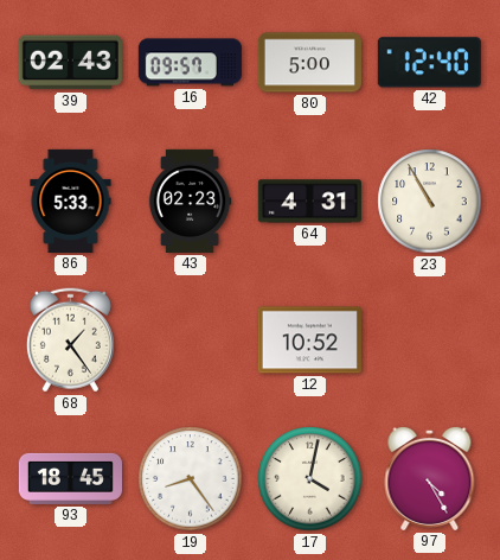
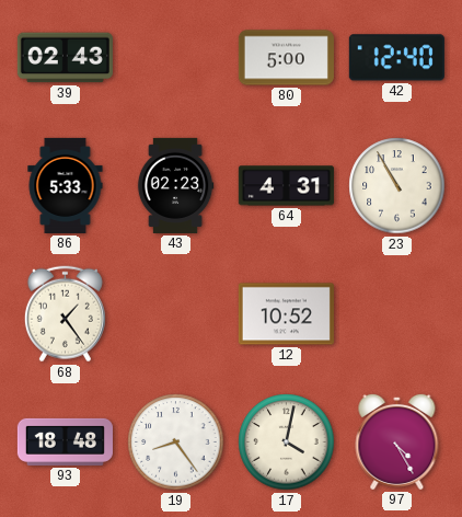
16: 09:57 -> none (190, 63)
93: 18:45 -> 18:48 (65, 441)
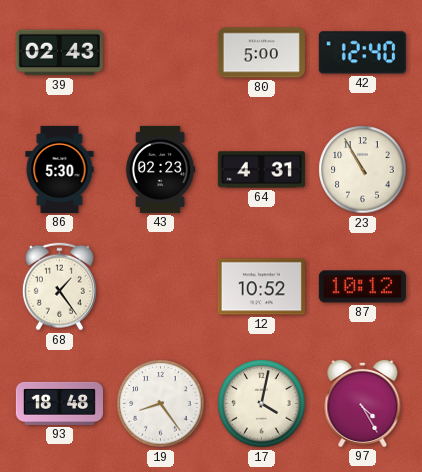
86: 5:33 -> 5:30 (60, 169)
87: none -> 10:12 (362, 287)
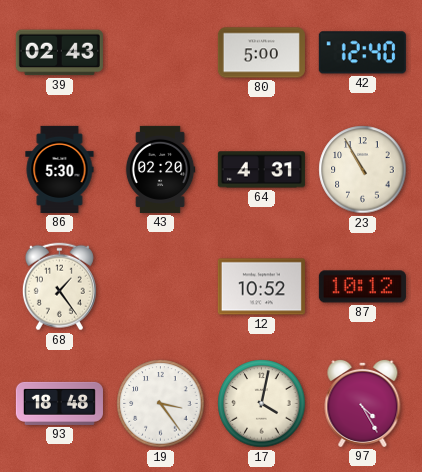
43: 02:23 -> 02:20 (160, 169)
19: 8:24 -> 3:24 (161, 404)
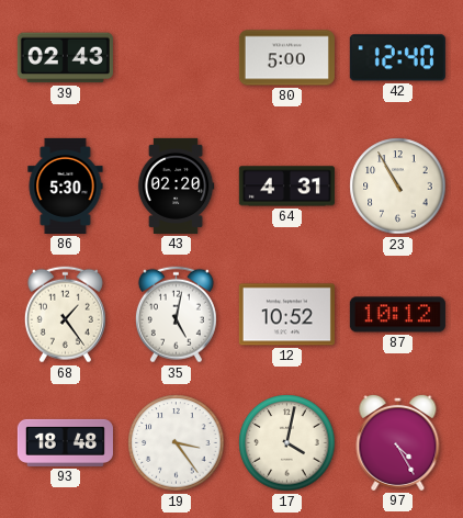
35: none -> 5:02 (176, 315)
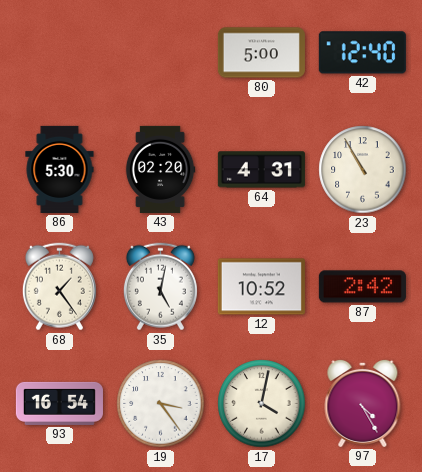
39: 02:43 -> none (65, 58)
87: 10:12 -> 2:42 (362, 287)
93: 18:48 -> 16:54 (59, 403)
